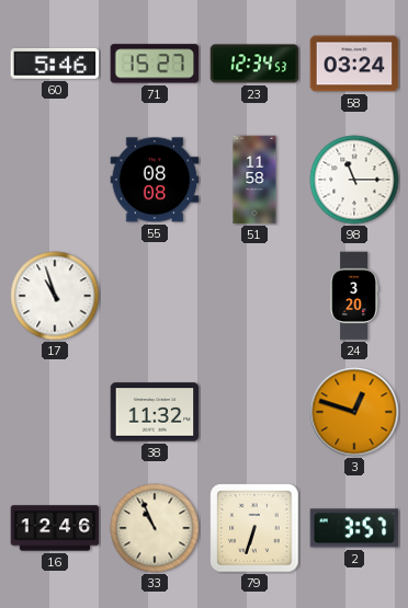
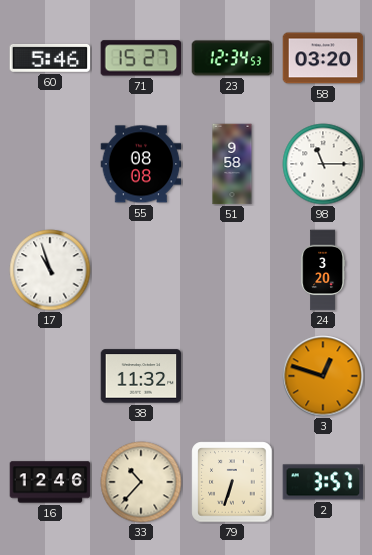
58: 03:24 -> 03:20 (323, 58)
51: 11:58 -> 9:58 (232, 164)
33: 10:56 -> 10:37 (141, 482)
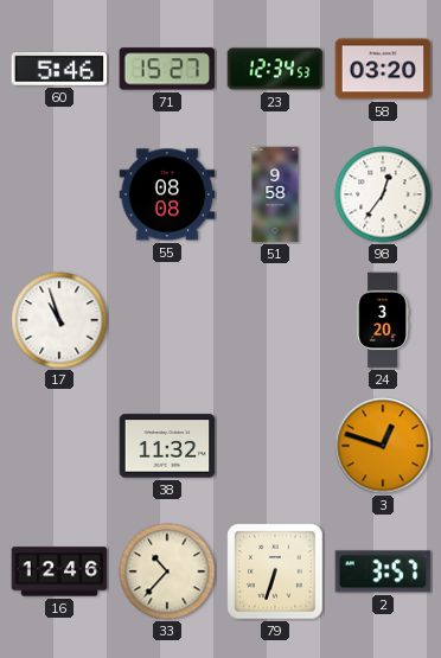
98: 11:15 -> 12:36 (383, 194)
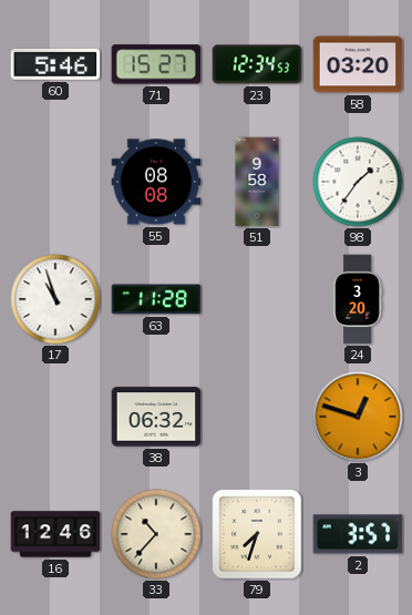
98: 12:36 -> 1:36 (358, 182)
63: none -> 11:28 (156, 299)
38: 11:32 -> 06:32 (156, 417)
79: 6:33 -> 7:33 (257, 534)
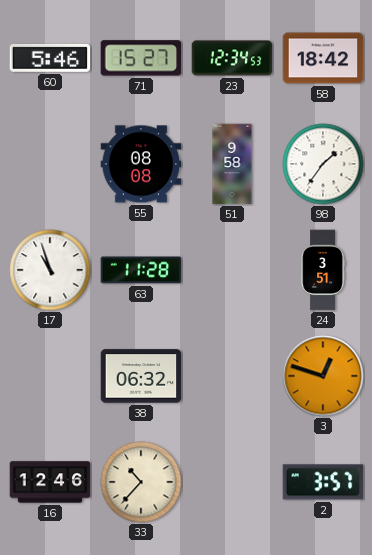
58: 03:20 -> 18:42 (323, 58)
24: 3:20 -> 3:51 (322, 270)
79: 7:33 -> none (257, 534)
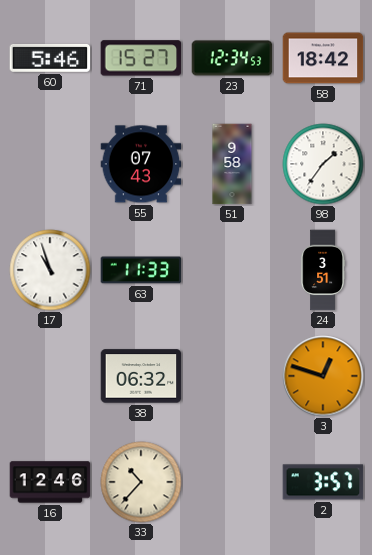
55: 08:08 -> 07:43 (141, 164)
63: 11:28 -> 11:33 (141, 270)
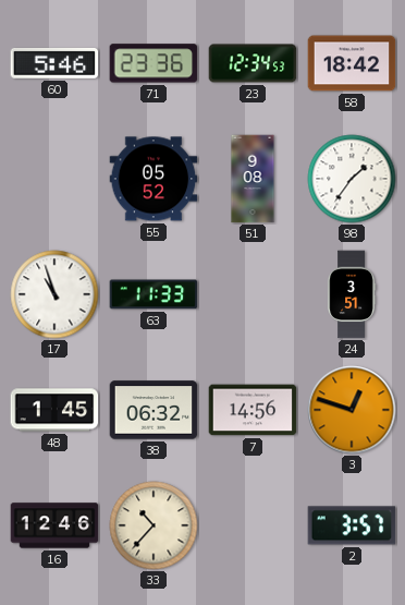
71: 15:27 -> 23:36 (154, 63)
55: 07:43 -> 05:52 (154, 179)
51: 9:58 -> 9:08 (253, 179)
48: none -> 1:45 (54, 410)
7: none -> 14:56 (253, 410)
